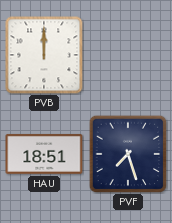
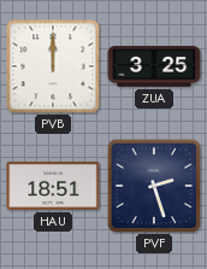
ZUA: none -> 3:25 (154, 66)
PVF: 7:27 -> 2:27 (154, 186)
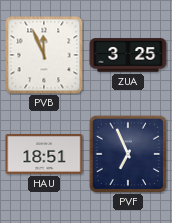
PVB: 12:00 -> 11:56 (44, 55)
PVF: 2:27 -> 6:56 (128, 154)
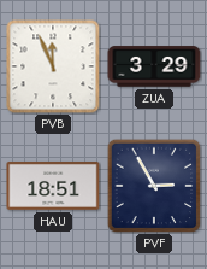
ZUA: 3:25 -> 3:29 (154, 66)
PVF: 6:56 -> 2:55 (154, 186)
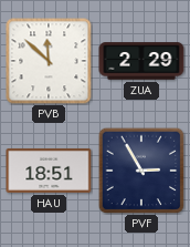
PVB: 11:56 -> 11:52 (49, 61)
ZUA: 3:29 -> 2:29 (141, 61)
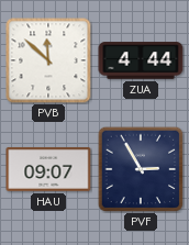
ZUA: 2:29 -> 4:44 (141, 60)
HAU: 18:51 -> 09:07 (48, 169)
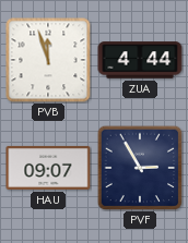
PVB: 11:52 -> 11:57 (48, 60)
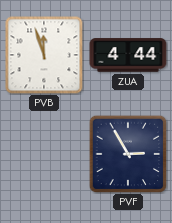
HAU: 09:07 -> none (48, 168)
